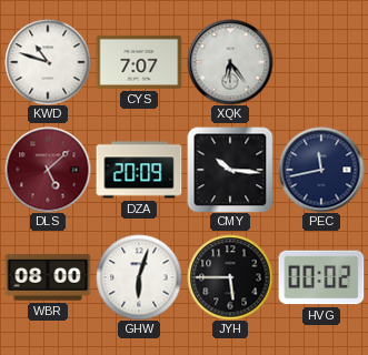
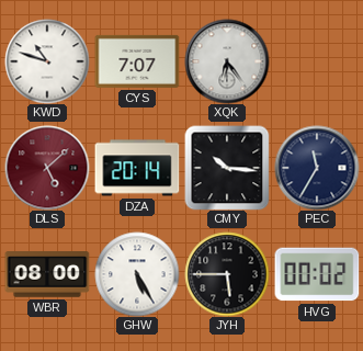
DZA: 20:09 -> 20:14 (137, 168)
PEC: 11:43 -> 11:35 (317, 168)
GHW: 6:03 -> 5:25 (137, 274)
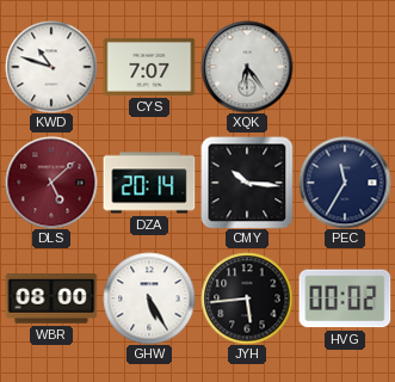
JYH: 5:45 -> 5:44 (247, 298)
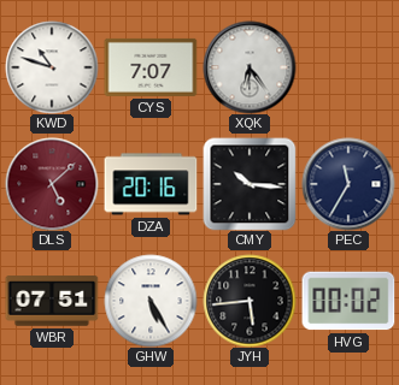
DZA: 20:14 -> 20:16 (151, 184)
WBR: 08:00 -> 07:51 (52, 301)
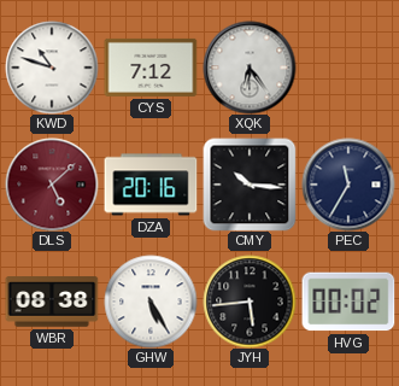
CYS: 7:07 -> 7:12 (151, 68)
WBR: 07:51 -> 08:38 (52, 302)
